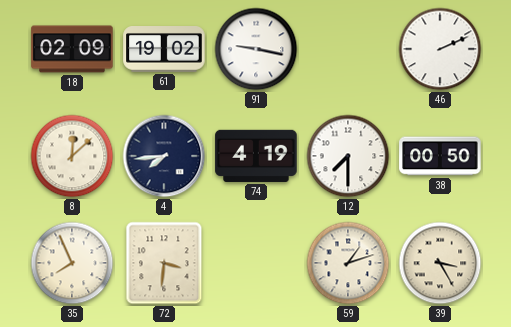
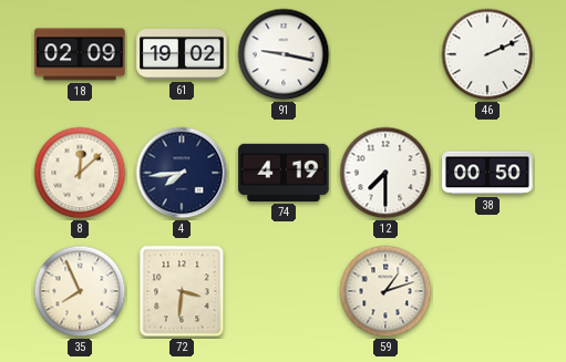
39: 3:25 -> none (440, 263)
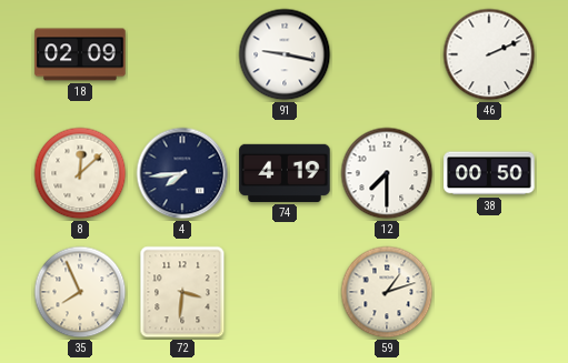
61: 19:02 -> none (182, 55)
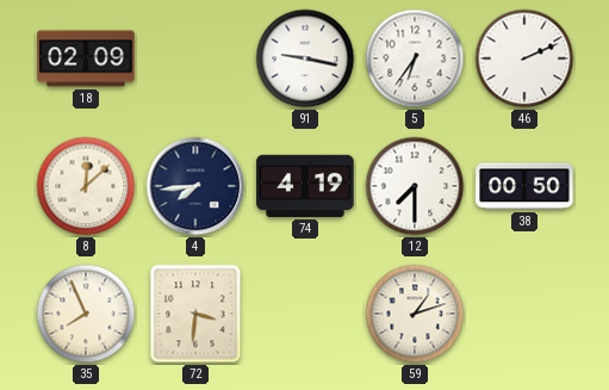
5: none -> 6:36 (415, 58)
